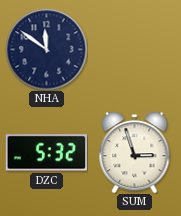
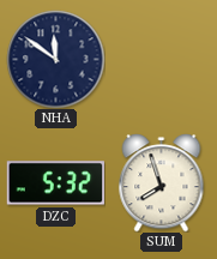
SUM: 2:57 -> 7:57 (162, 182)
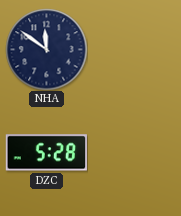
DZC: 5:32 -> 5:28 (46, 153)
SUM: 7:57 -> none (162, 182)
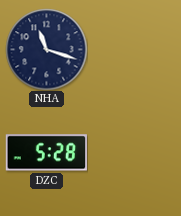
NHA: 11:51 -> 11:18 (46, 49)
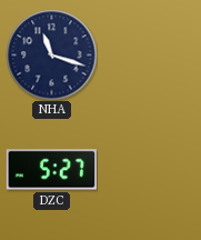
DZC: 5:28 -> 5:27 (51, 170)
